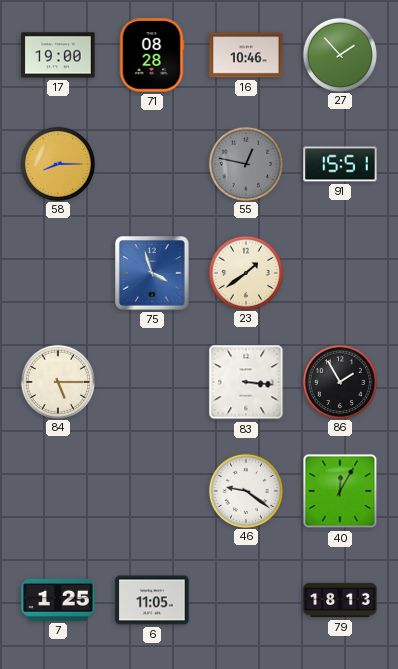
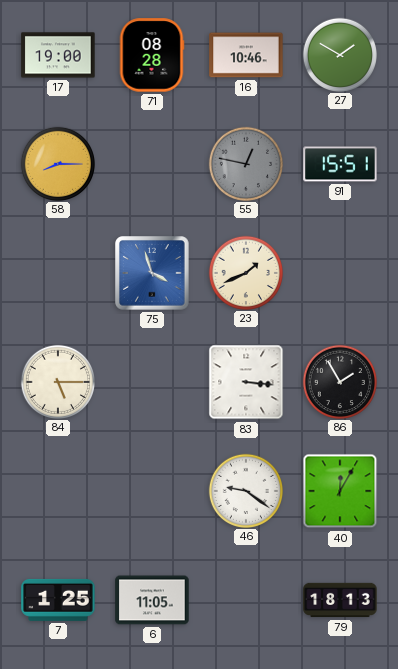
27: 1:53 -> 1:50 (339, 54)
23: 1:39 -> 1:41 (245, 272)
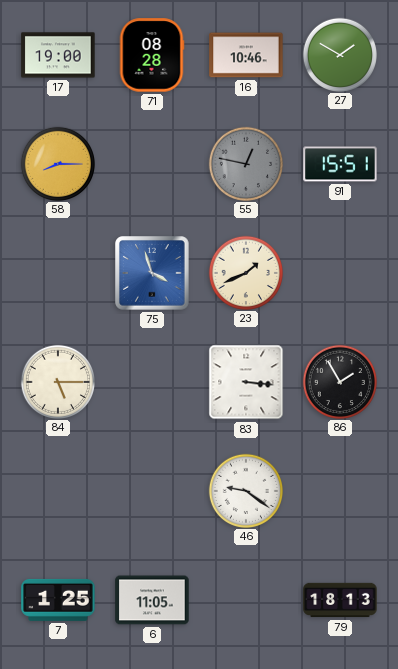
40: 12:05 -> none (340, 491)
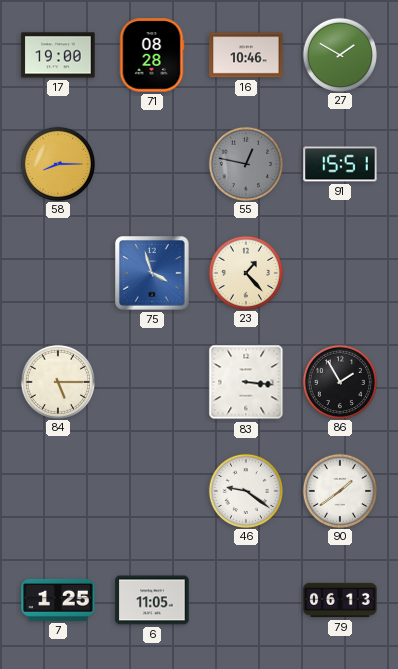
23: 1:41 -> 1:23 (245, 272)
90: none -> 1:39 (339, 490)
79: 18:13 -> 06:13 (340, 600)
